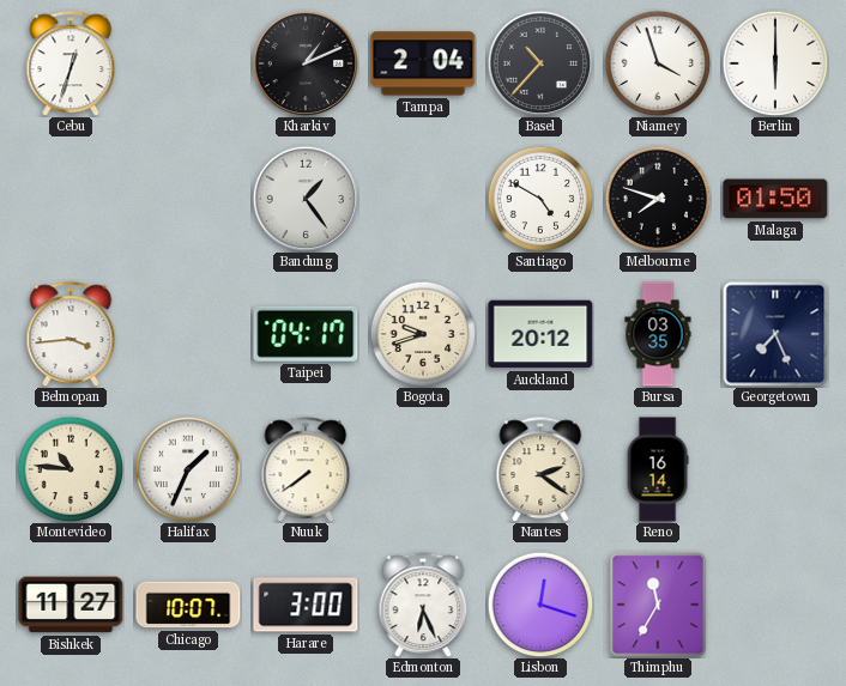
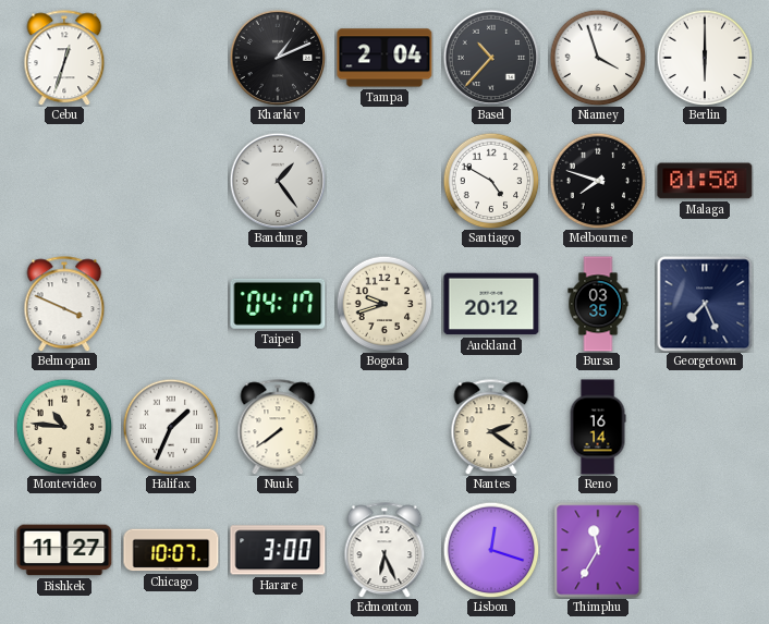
Belmopan: 3:44 -> 3:49 (64, 304)
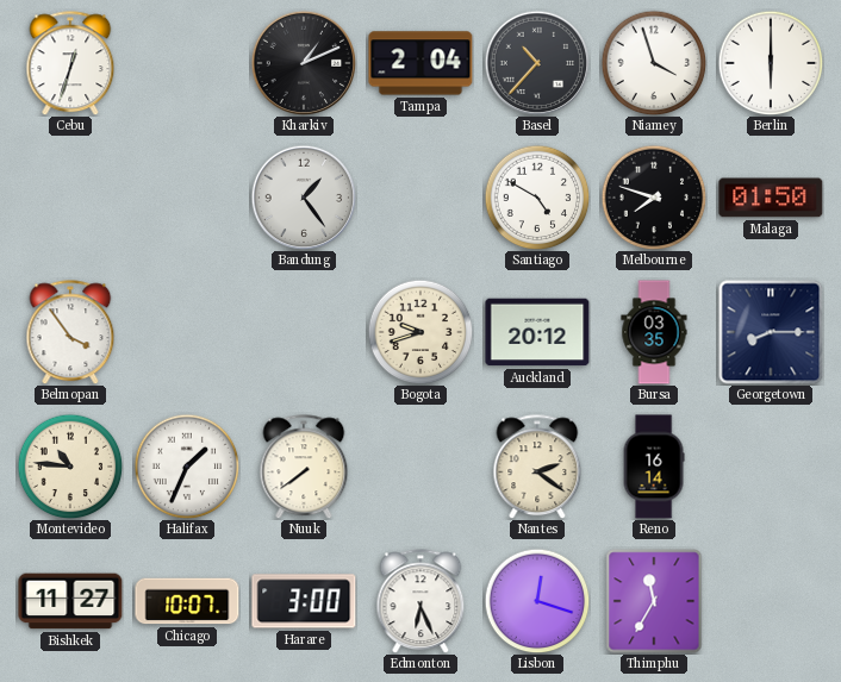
Belmopan: 3:49 -> 3:54 (70, 332)
Taipei: 04:17 -> none (278, 304)
Georgetown: 7:26 -> 8:15 (771, 332)
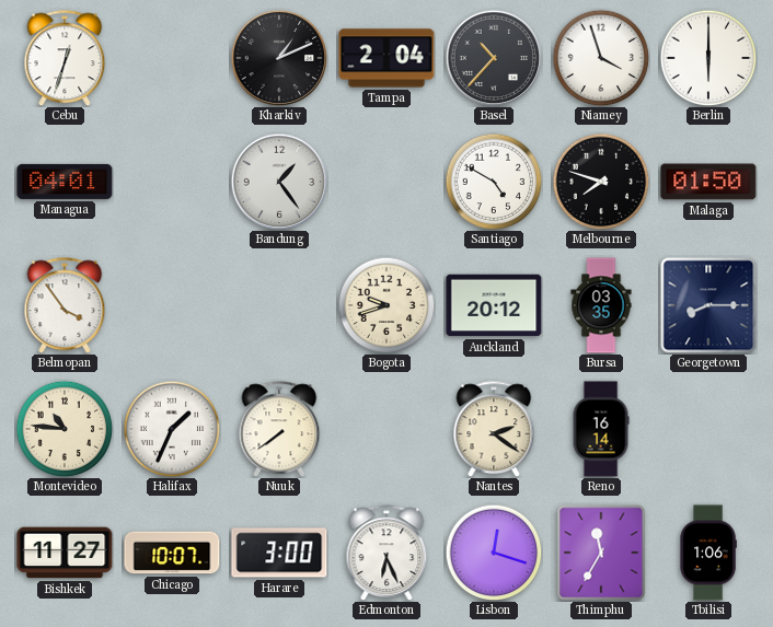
Managua: none -> 04:01 (65, 182)
Tbilisi: none -> 1:06 (708, 553)
